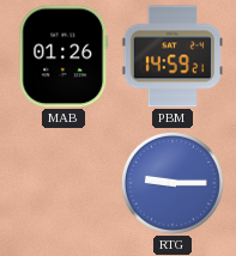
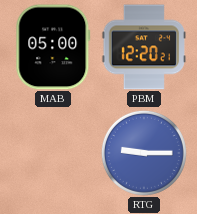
MAB: 01:26 -> 05:00 (53, 47)
PBM: 14:59 -> 12:20 (143, 47)
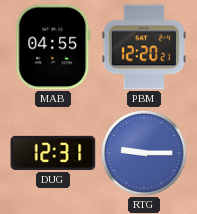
MAB: 05:00 -> 04:55 (53, 47)
DUG: none -> 12:31 (53, 153)
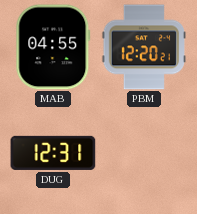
RTG: 9:15 -> none (144, 153)
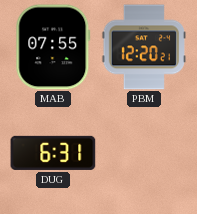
MAB: 04:55 -> 07:55 (53, 47)
DUG: 12:31 -> 6:31 (53, 153)
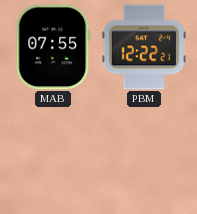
PBM: 12:20 -> 12:22 (143, 47)
DUG: 6:31 -> none (53, 153)
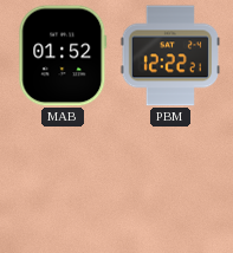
MAB: 07:55 -> 01:52 (63, 56)
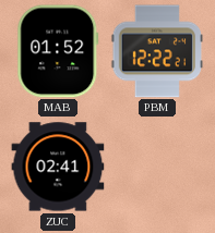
ZUC: none -> 02:41 (58, 167)
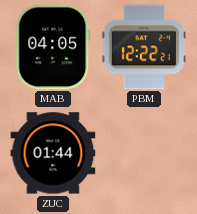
MAB: 01:52 -> 04:05 (53, 47)
ZUC: 02:41 -> 01:44 (53, 153)
